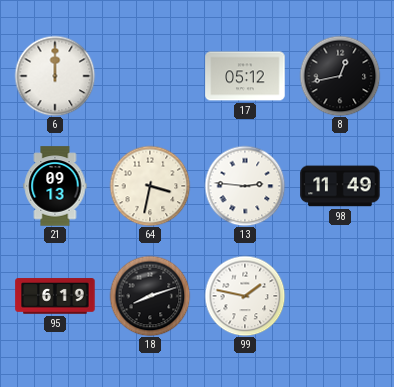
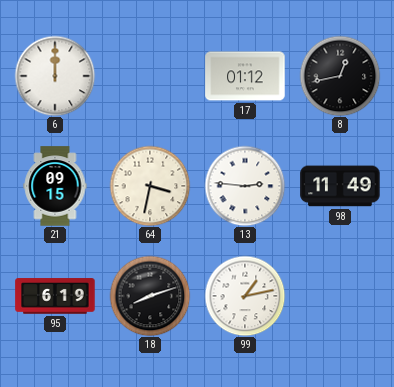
17: 05:12 -> 01:12 (245, 76)
21: 09:13 -> 09:15 (55, 186)
99: 1:47 -> 1:13 (245, 296)
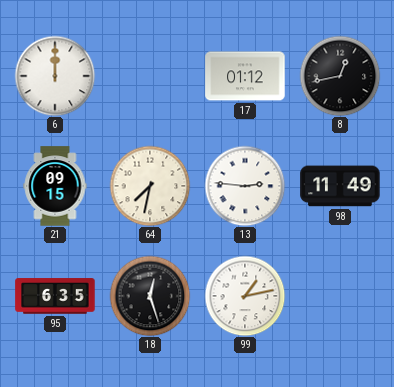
64: 3:32 -> 7:32 (150, 186)
95: 6:19 -> 6:35 (55, 296)
18: 8:12 -> 12:27 (150, 296)
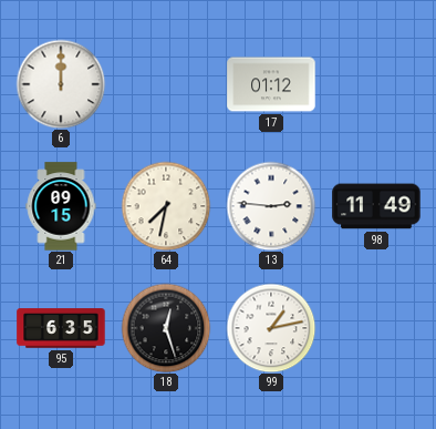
8: 12:43 -> none (340, 76)
